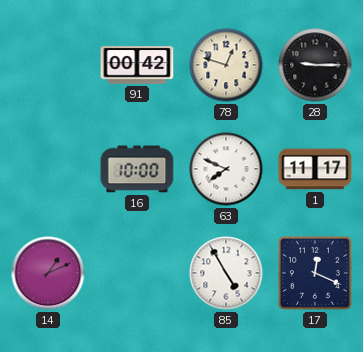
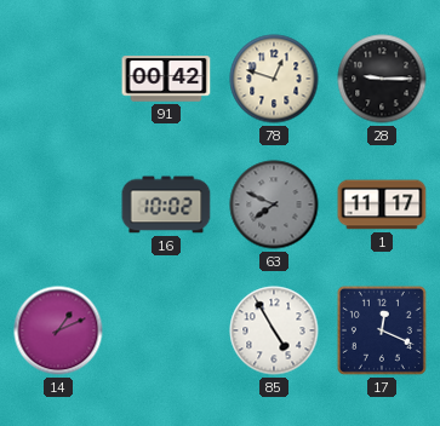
16: 10:00 -> 10:02 (166, 205)
63 dial: white -> grey (274, 205)
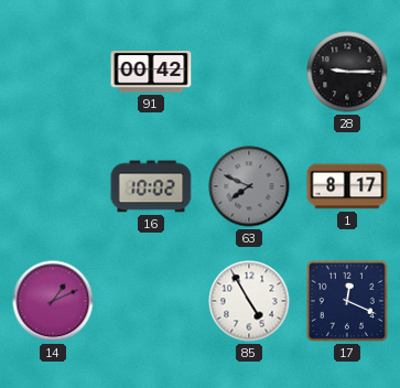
78: 12:48 -> none (274, 79)
1: 11:17 -> 8:17 (347, 186)
